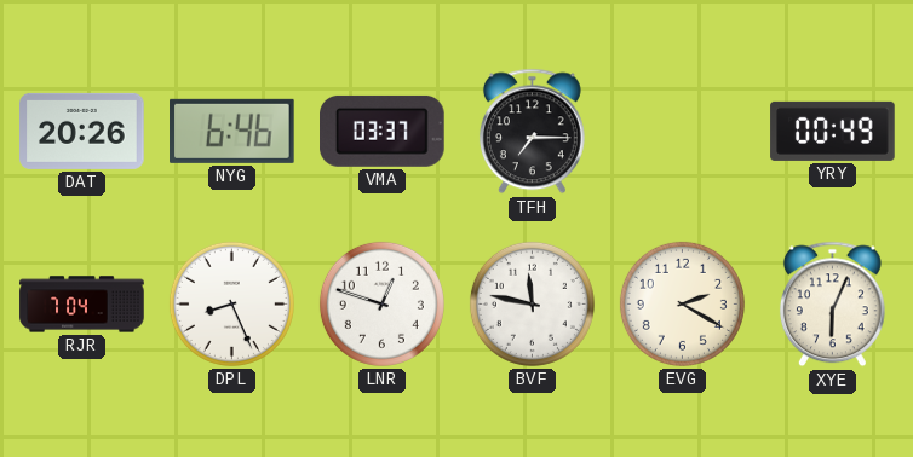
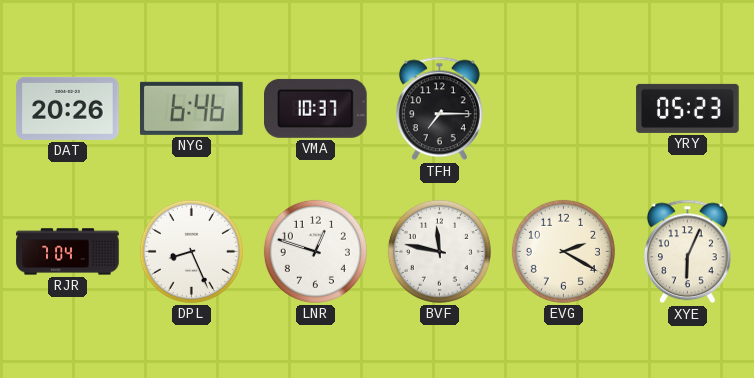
VMA: 03:37 -> 10:37 (316, 108)
YRY: 00:49 -> 05:23 (688, 108)
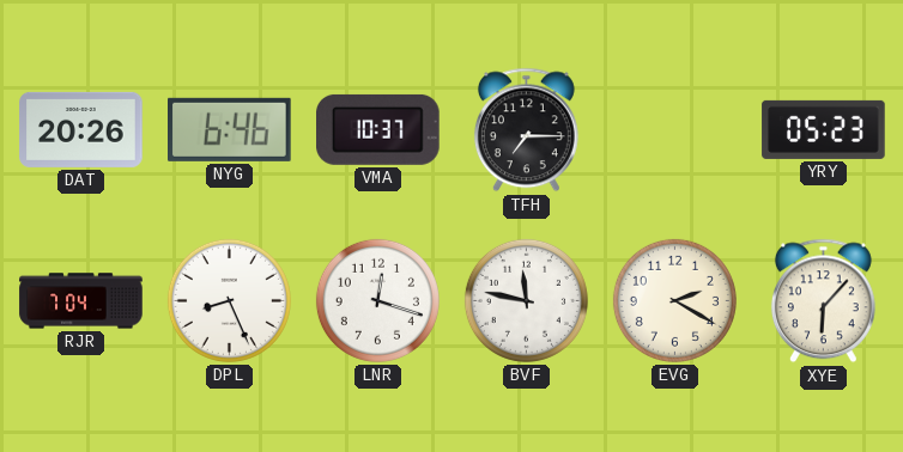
LNR: 12:48 -> 12:18 (377, 300)
XYE: 6:04 -> 6:07 (823, 301)
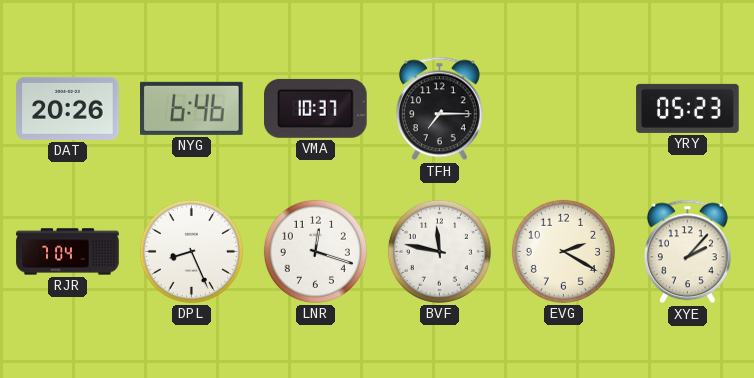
XYE: 6:07 -> 2:07 (687, 252)
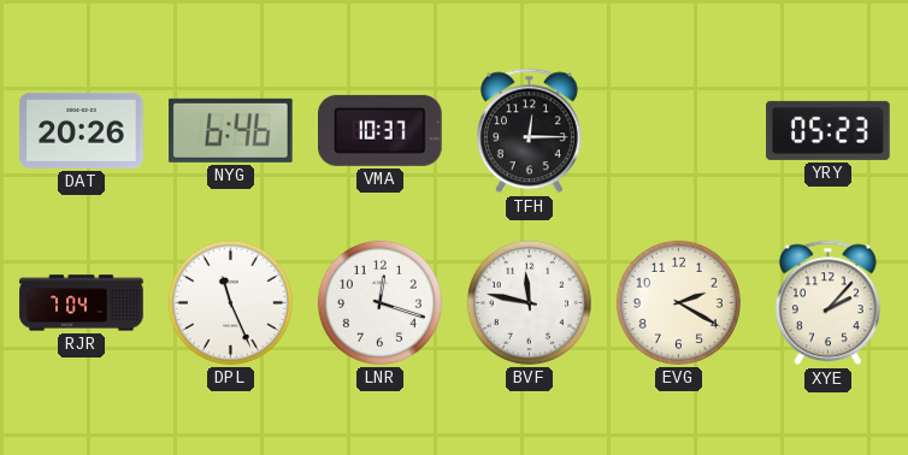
TFH: 7:15 -> 12:15 (529, 131)
DPL: 8:26 -> 11:26 (230, 302)
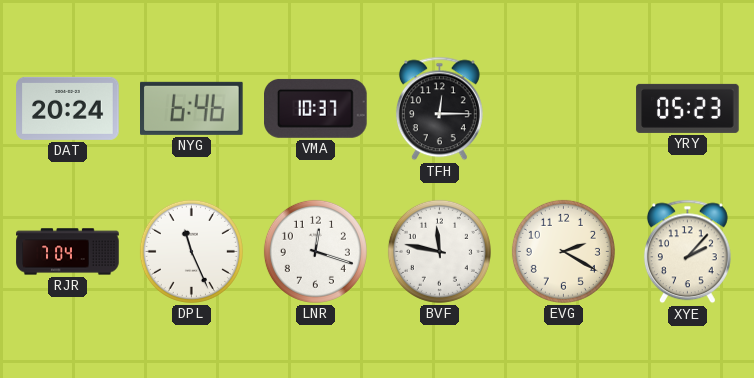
DAT: 20:26 -> 20:24 (68, 108)
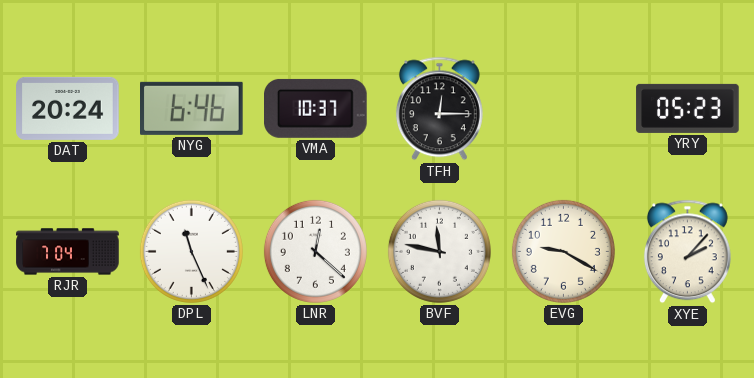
LNR: 12:18 -> 12:22 (315, 251)
EVG: 2:20 -> 9:20 (563, 251)
